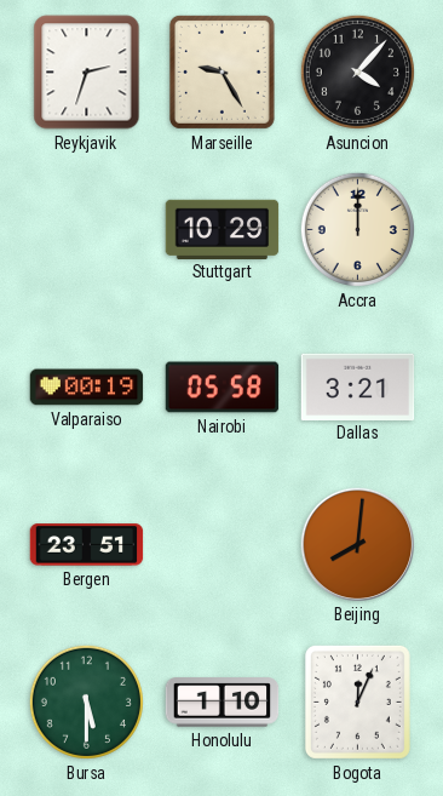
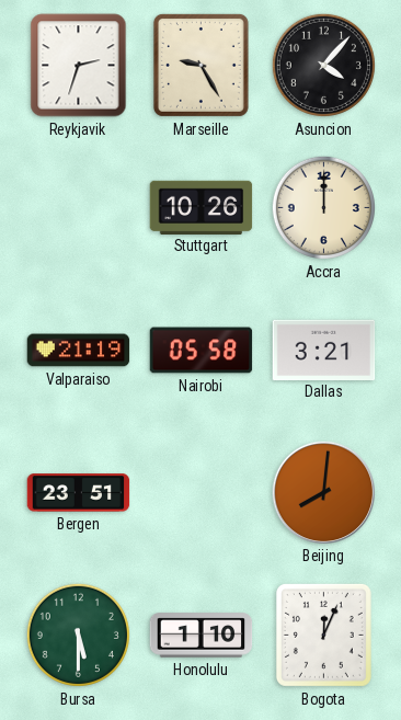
Stuttgart: 10:29 -> 10:26 (202, 207)
Valparaiso: 00:19 -> 21:19 (79, 351)
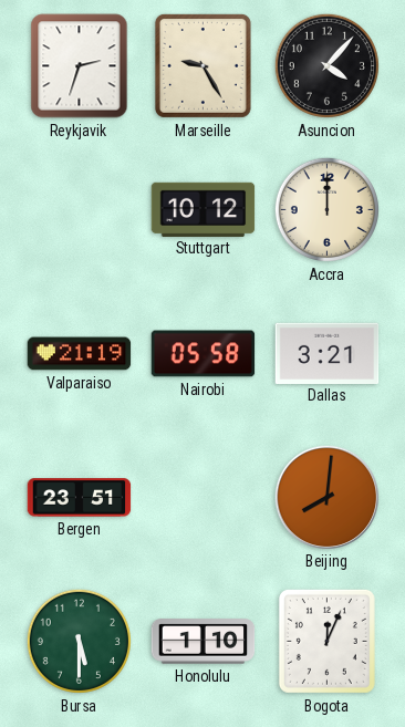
Stuttgart: 10:26 -> 10:12 (204, 209)
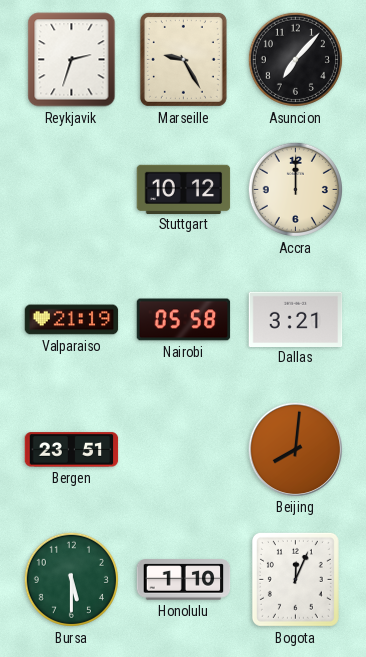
Asuncion: 4:07 -> 7:07 (295, 59)
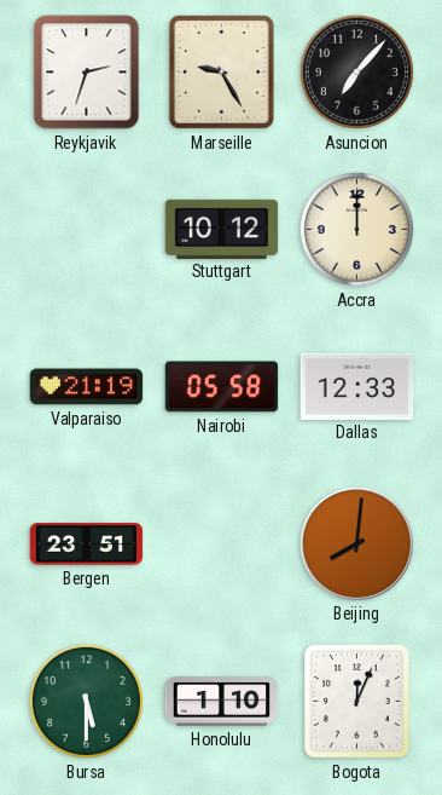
Dallas: 3:21 -> 12:33 (357, 386)
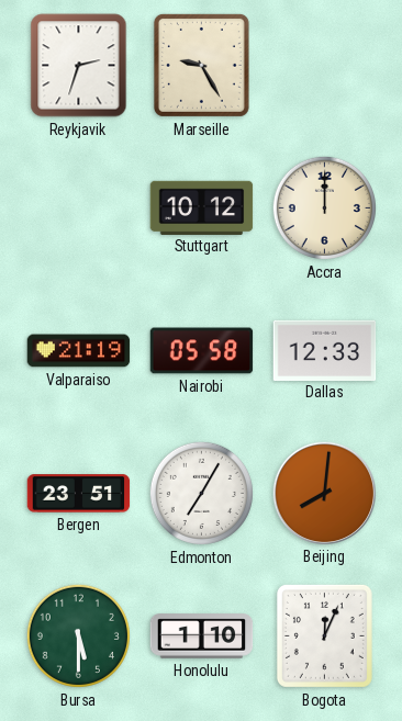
Asuncion: 7:07 -> none (356, 71)
Edmonton: none -> 7:05 (201, 493)
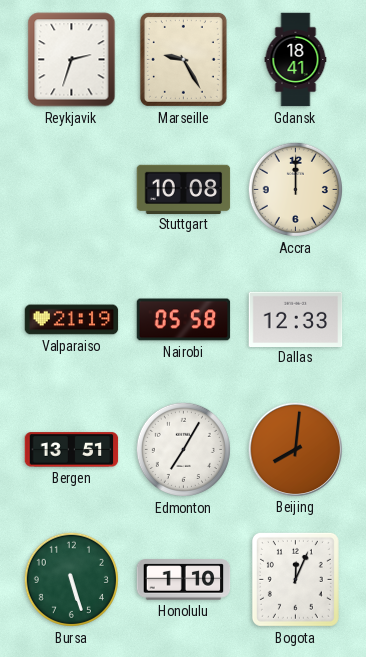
Gdansk: none -> 18:41 (296, 60)
Stuttgart: 10:12 -> 10:08 (184, 189)
Bergen: 23:51 -> 13:51 (72, 450)
Bursa: 5:30 -> 5:27 (71, 579)
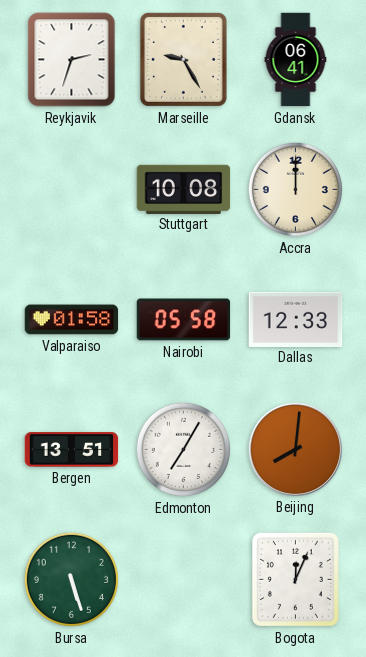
Gdansk: 18:41 -> 06:41 (296, 60)
Valparaiso: 21:19 -> 01:58 (72, 320)
Honolulu: 1:10 -> none (184, 580)
